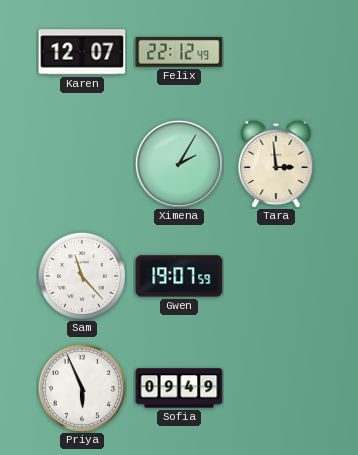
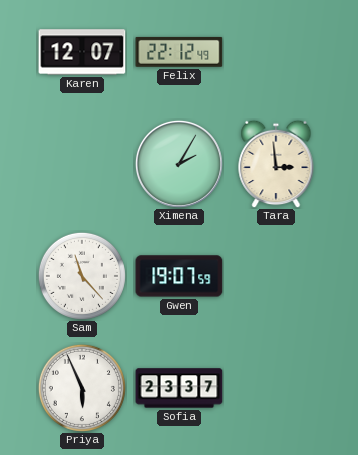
Sofia: 09:49 -> 23:37 (179, 388)
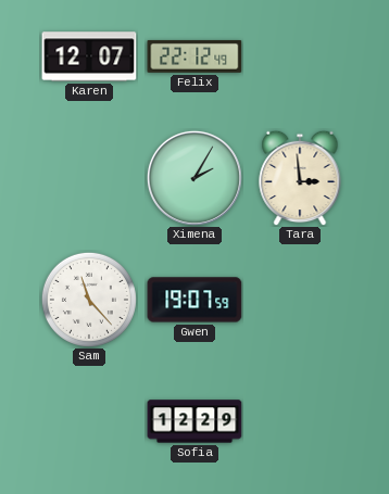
Priya: 5:56 -> none (82, 388)
Sofia: 23:37 -> 12:29 (195, 421)
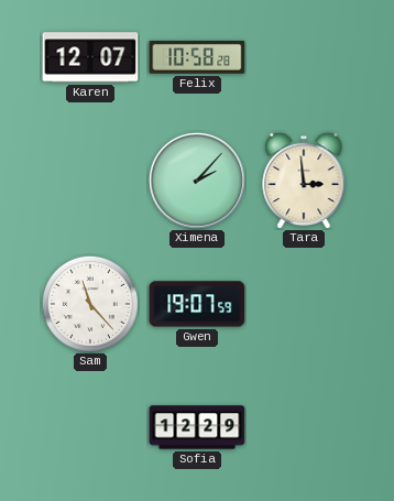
Felix: 22:12 -> 10:58 (197, 57)
Ximena: 2:05 -> 2:07 (197, 181)
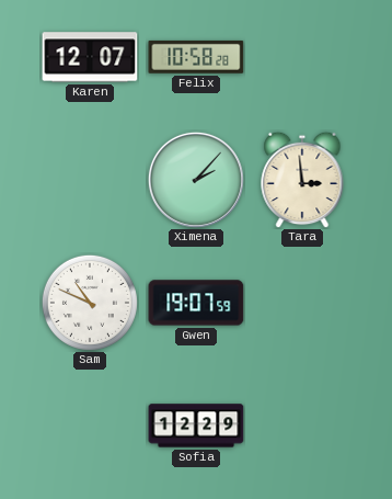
Sam: 11:23 -> 10:49 (90, 303)
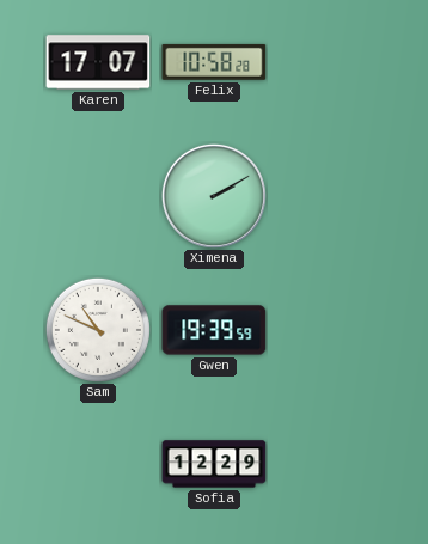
Karen: 12:07 -> 17:07 (98, 62)
Ximena: 2:07 -> 2:10 (214, 196)
Tara: 2:59 -> none (302, 180)
Gwen: 19:07 -> 19:39 (214, 330)
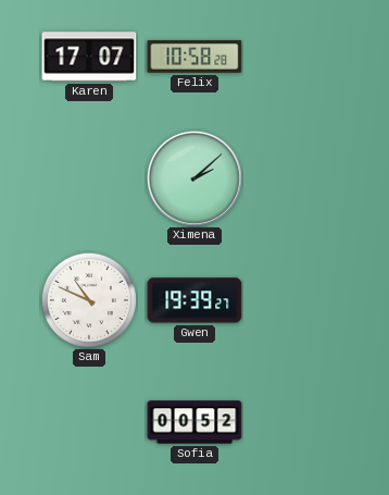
Ximena: 2:10 -> 2:08 (195, 178)
Gwen: 19:39:59 -> 19:39:27 (195, 300)
Sofia: 12:29 -> 00:52 (195, 422)
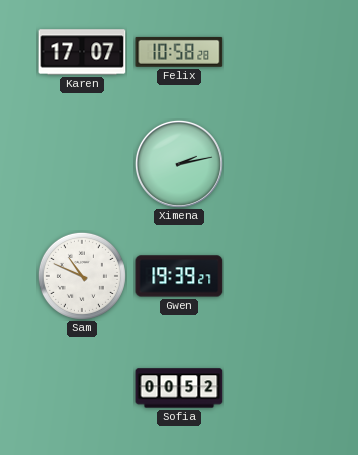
Ximena: 2:08 -> 2:13 (179, 164)
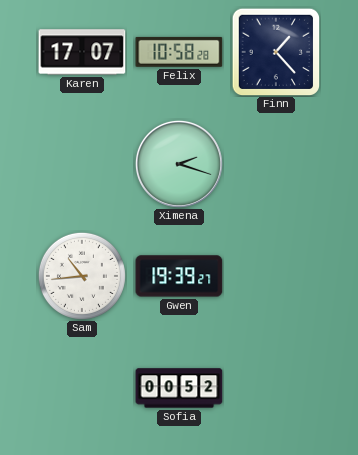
Finn: none -> 1:23 (276, 52)
Ximena: 2:13 -> 2:18 (179, 164)
Sam: 10:49 -> 10:44 (82, 276)
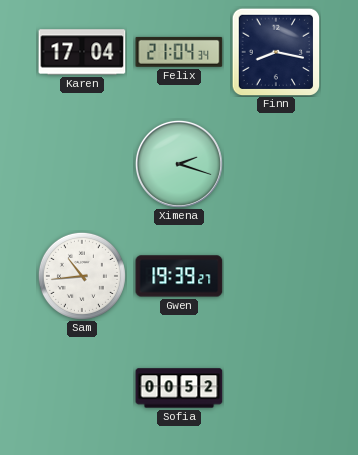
Karen: 17:07 -> 17:04 (82, 52)
Felix: 10:58 -> 21:04 (179, 52)
Finn: 1:23 -> 8:17 (276, 52)
